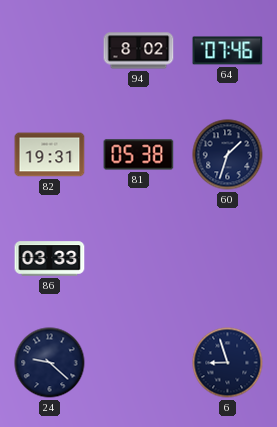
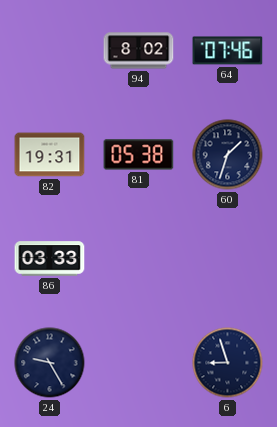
24: 9:22 -> 9:25 (50, 363)
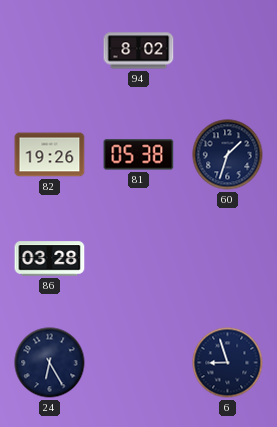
64: 07:46 -> none (228, 51)
82: 19:31 -> 19:26 (50, 155)
86: 03:33 -> 03:28 (50, 259)
24: 9:25 -> 6:25 (50, 363)
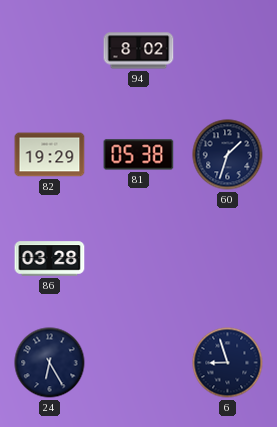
82: 19:26 -> 19:29 (50, 155)
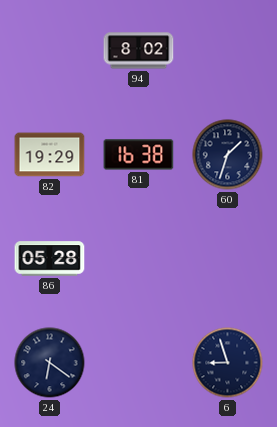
81: 05:38 -> 16:38 (139, 155)
86: 03:28 -> 05:28 (50, 259)
24: 6:25 -> 6:21 (50, 363)
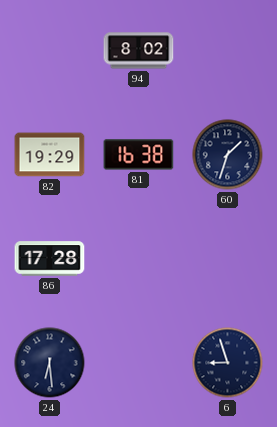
86: 05:28 -> 17:28 (50, 259)
24: 6:21 -> 6:29 (50, 363)
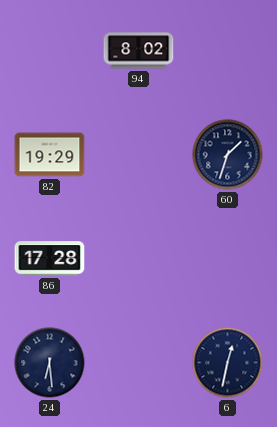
81: 16:38 -> none (139, 155)
6: 8:57 -> 12:32 (228, 363)
